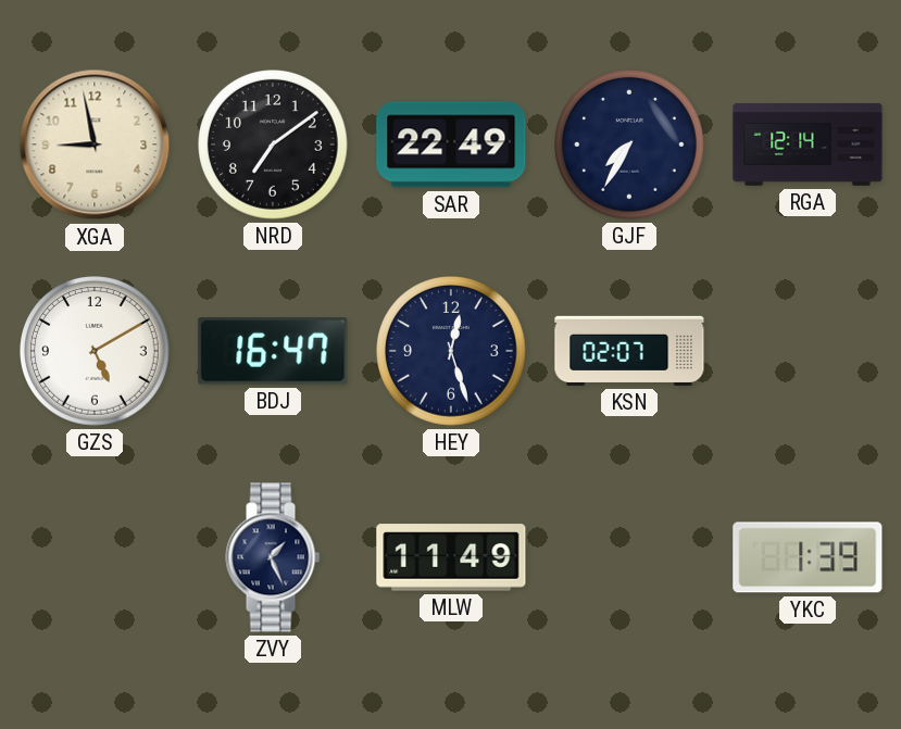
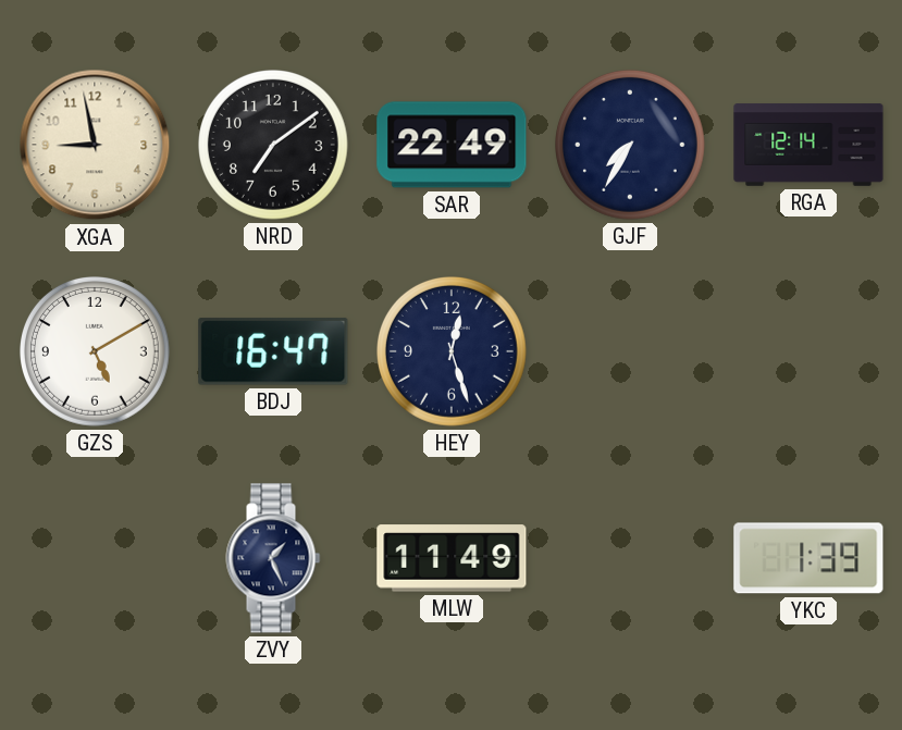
KSN: 02:07 -> none (629, 351)
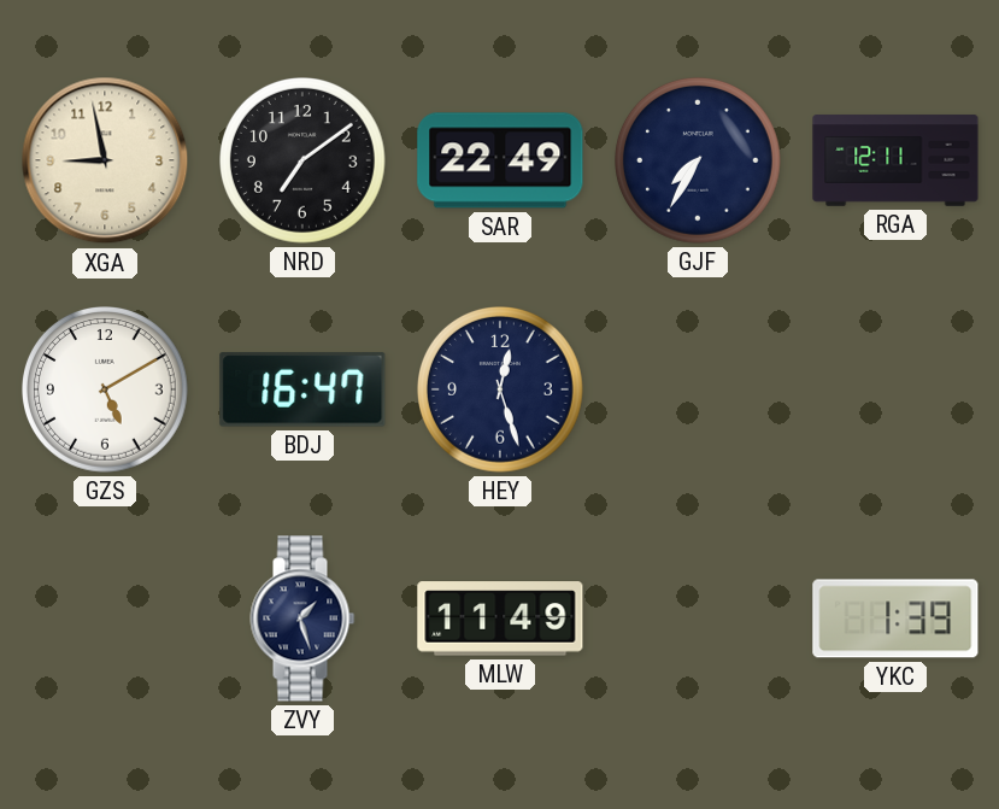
RGA: 12:14 -> 12:11 (895, 160)
ZVY: 1:26 -> 1:27 (302, 619)
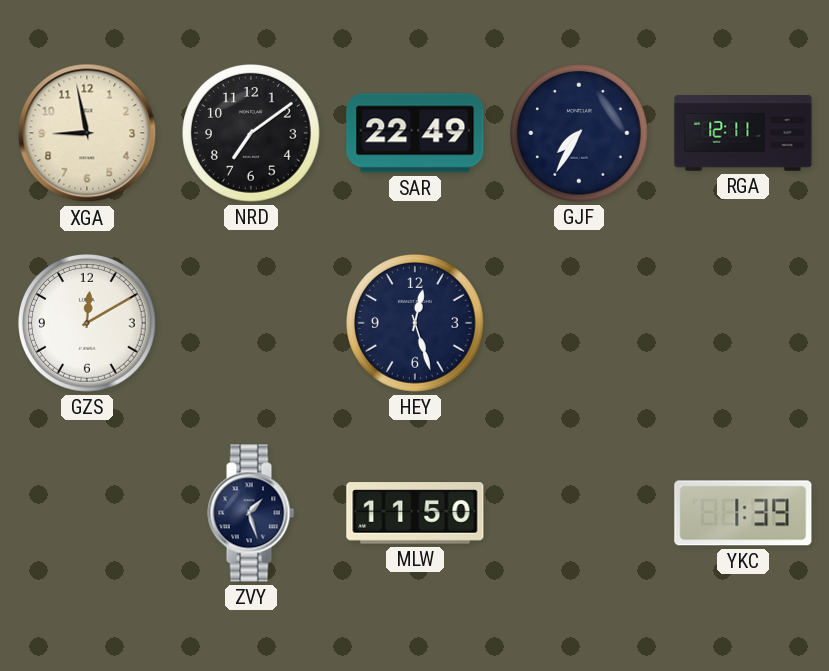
GZS: 5:10 -> 12:10 (88, 324)
BDJ: 16:47 -> none (302, 389)
MLW: 11:49 -> 11:50 (415, 513)
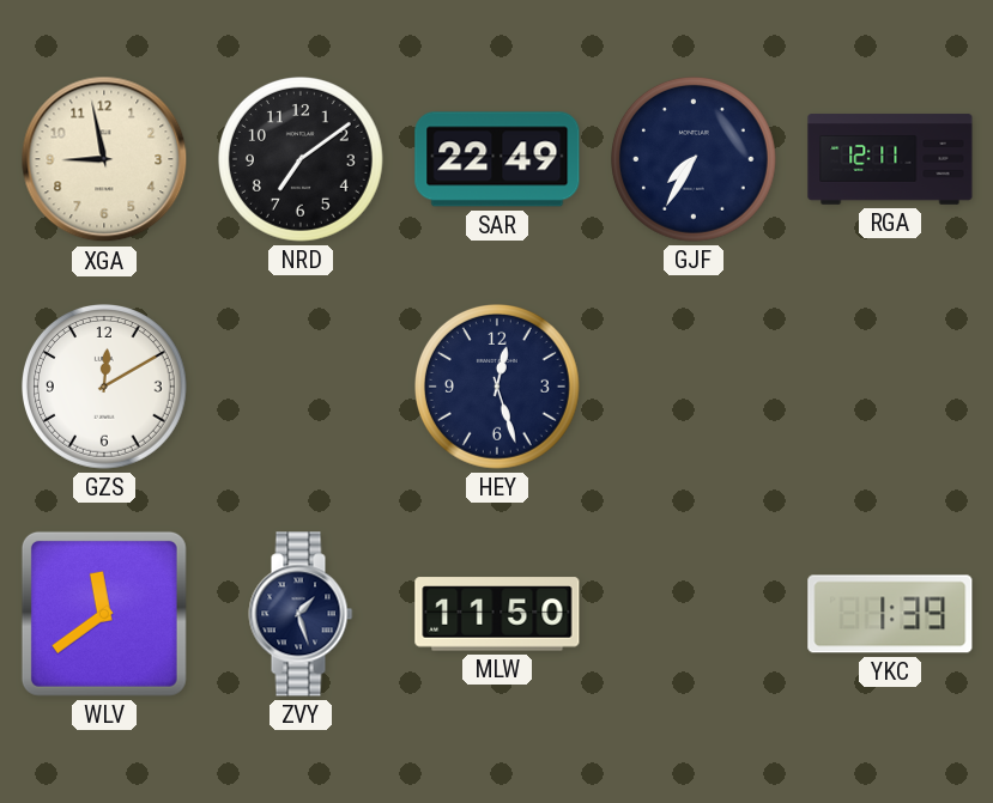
WLV: none -> 11:39 (104, 614)
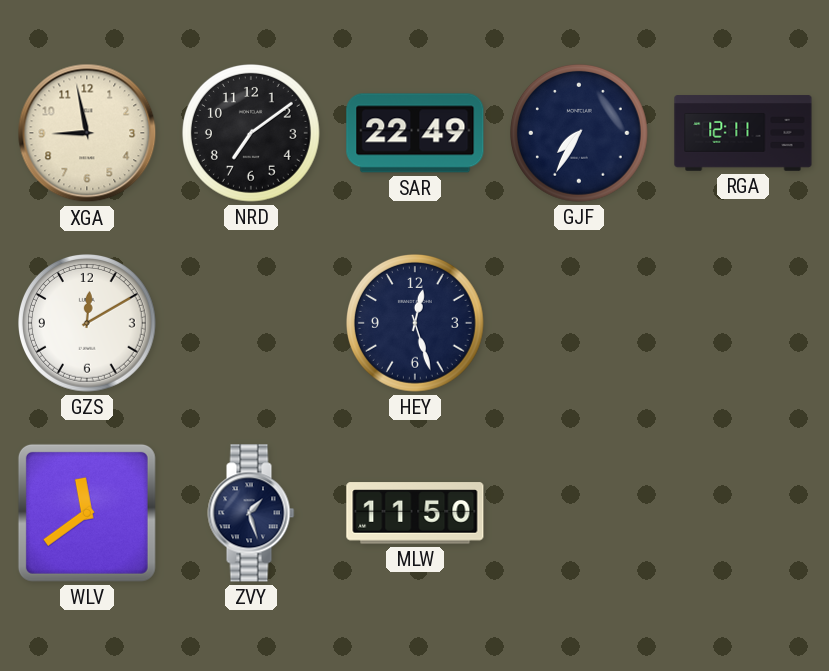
YKC: 1:39 -> none (890, 614)
